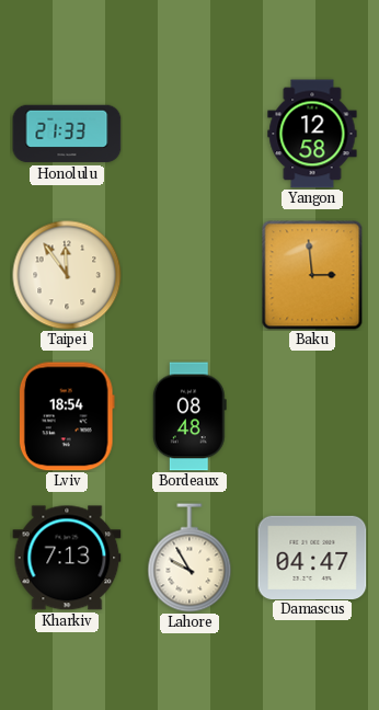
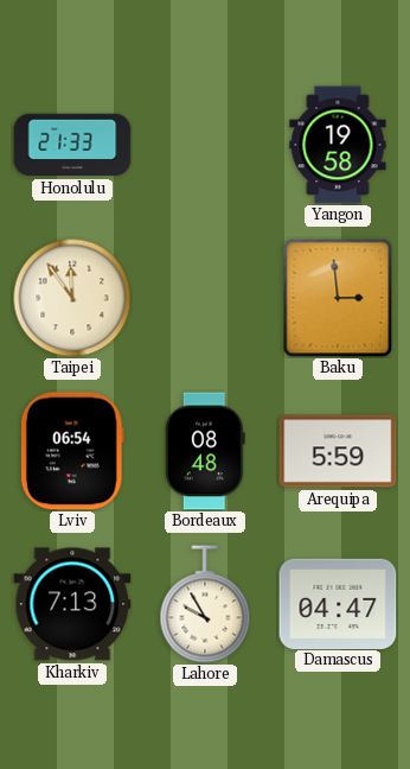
Yangon: 12:58 -> 19:58 (338, 145)
Lviv: 18:54 -> 06:54 (72, 451)
Arequipa: none -> 5:59 (338, 451)
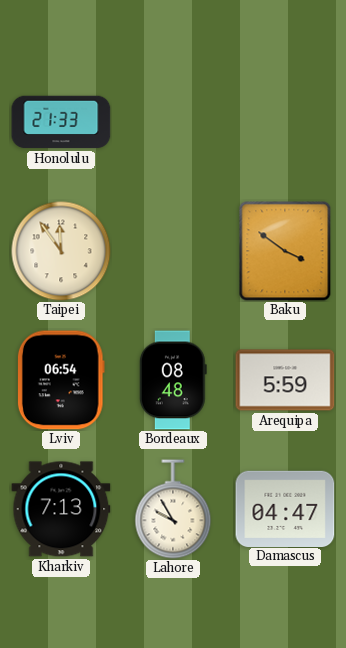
Yangon: 19:58 -> none (338, 145)
Baku: 2:59 -> 3:51 (285, 251)
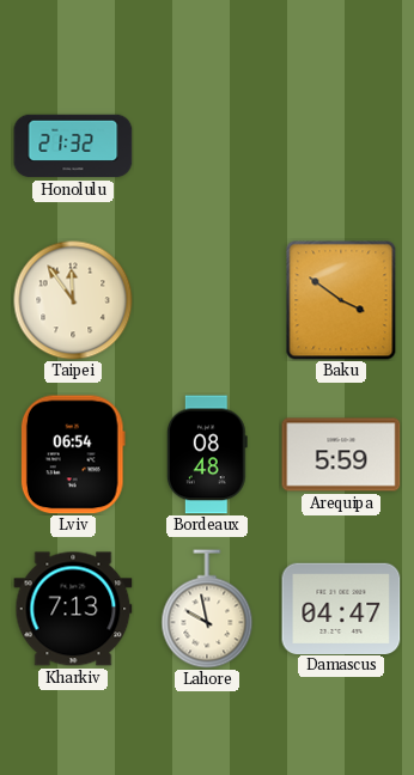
Honolulu: 21:33 -> 21:32 (73, 146)
Lahore: 9:55 -> 9:58 (207, 609)
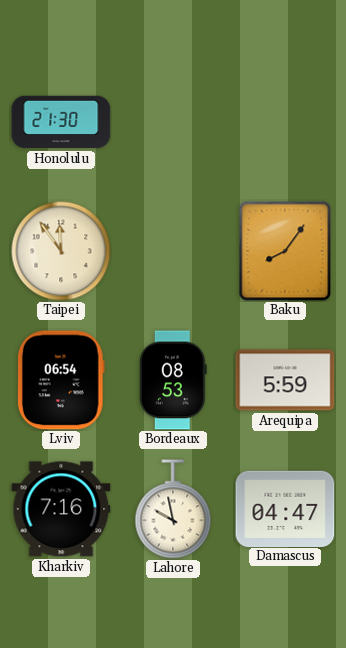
Honolulu: 21:32 -> 21:30 (61, 122)
Baku: 3:51 -> 8:06 (285, 251)
Bordeaux: 08:48 -> 08:53 (173, 380)
Kharkiv: 7:13 -> 7:16 (61, 509)
